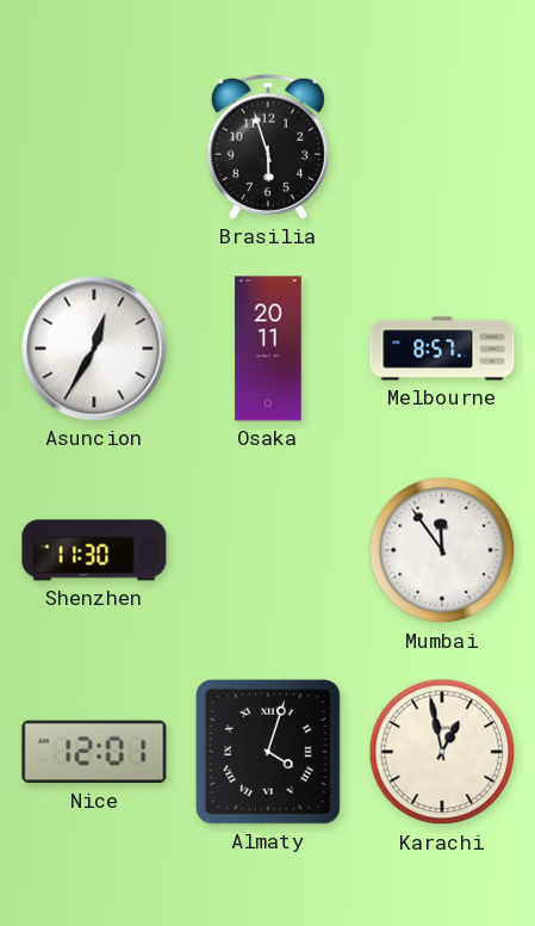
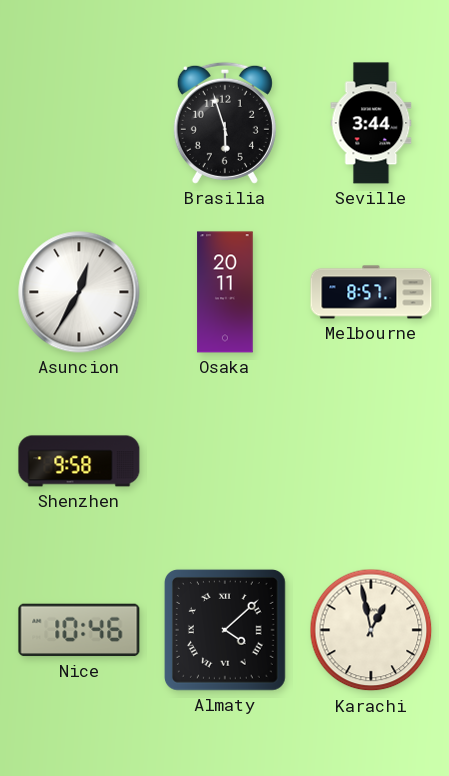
Seville: none -> 3:44 (371, 123)
Shenzhen: 11:30 -> 9:58 (79, 461)
Mumbai: 11:54 -> none (442, 550)
Nice: 12:01 -> 10:46 (79, 630)
Almaty: 4:03 -> 4:08 (225, 630)
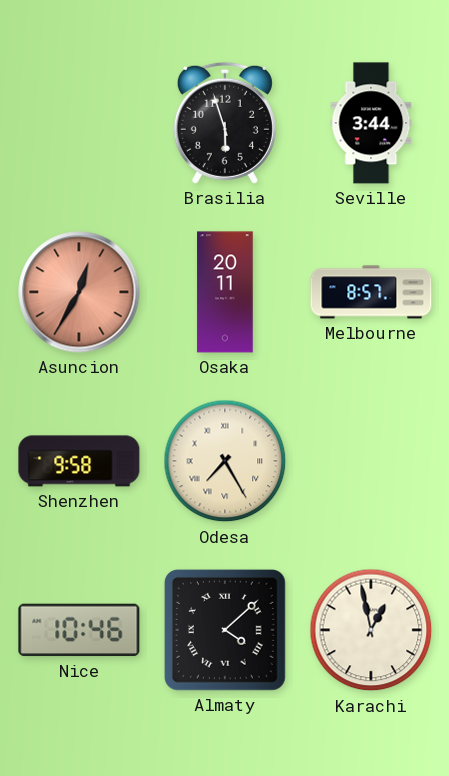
Asuncion dial: white -> salmon (79, 292)
Odesa: none -> 7:25 (225, 461)
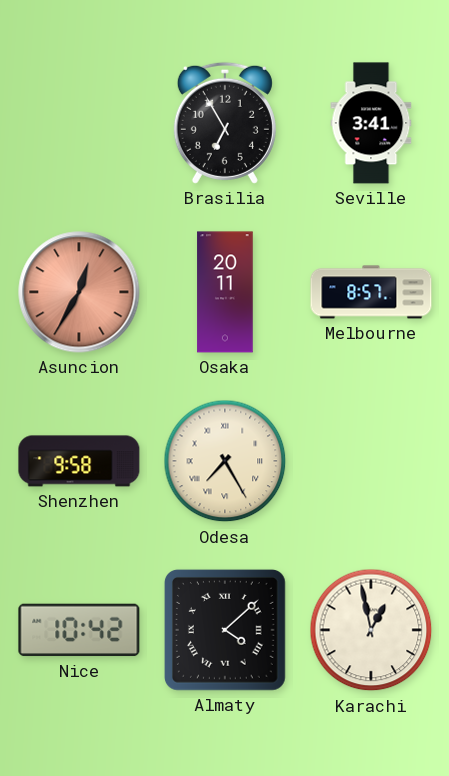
Brasilia: 5:57 -> 6:55 (225, 123)
Seville: 3:44 -> 3:41 (371, 123)
Nice: 10:46 -> 10:42 (79, 630)
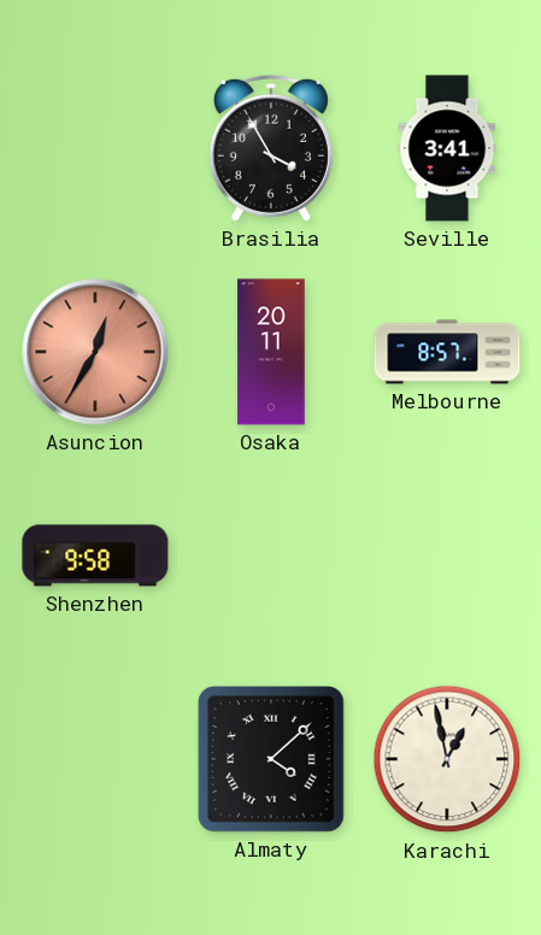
Brasilia: 6:55 -> 3:55 (271, 148)
Odesa: 7:25 -> none (225, 461)
Nice: 10:42 -> none (79, 630)
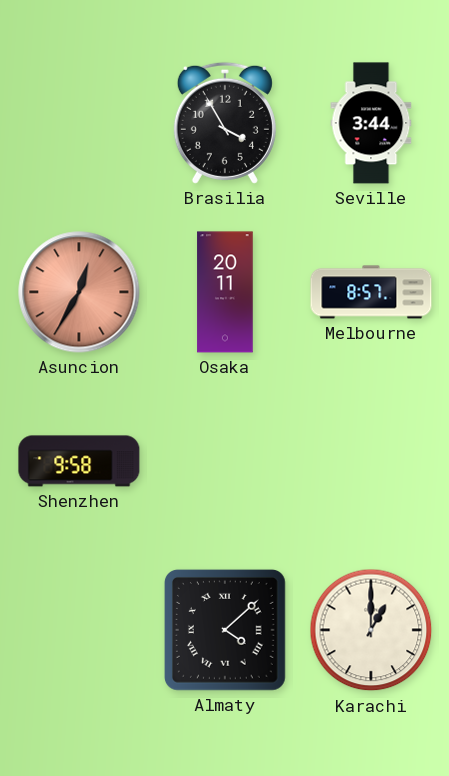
Seville: 3:41 -> 3:44 (371, 123)
Karachi: 12:58 -> 1:00 (371, 630)
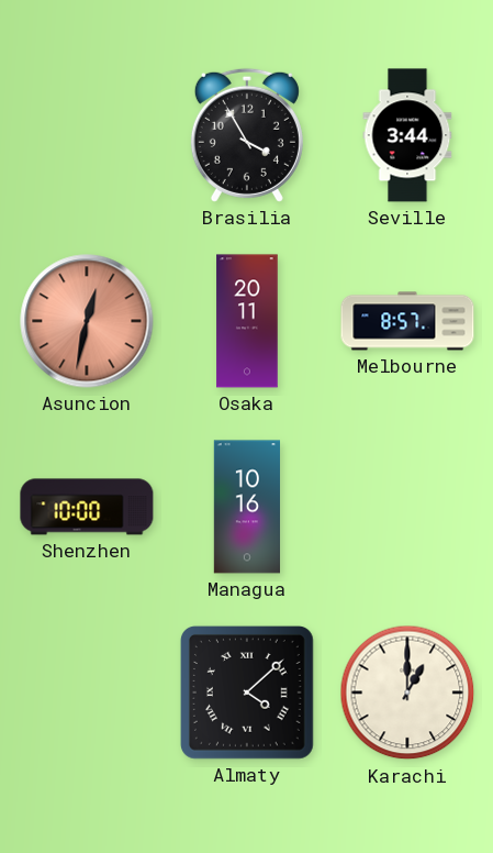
Asuncion: 12:35 -> 12:32 (87, 321)
Shenzhen: 9:58 -> 10:00 (87, 507)
Managua: none -> 10:16 (246, 507)
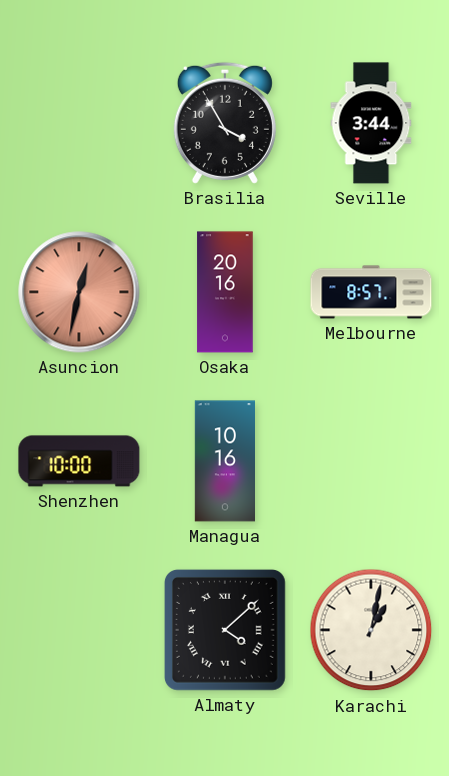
Osaka: 20:11 -> 20:16 (225, 292)
Karachi: 1:00 -> 1:02 (371, 630)
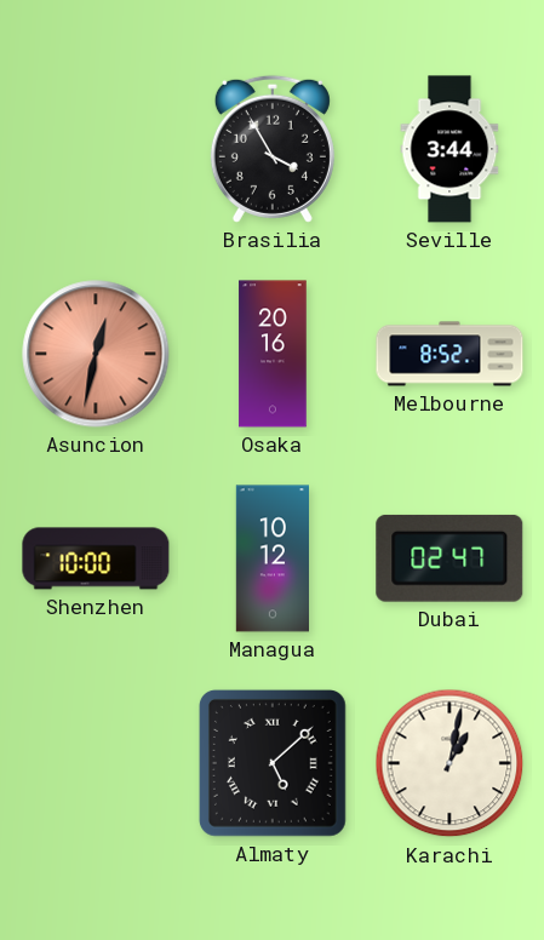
Melbourne: 8:57 -> 8:52 (449, 354)
Managua: 10:16 -> 10:12 (271, 558)
Dubai: none -> 02:47 (449, 558)
Almaty: 4:08 -> 5:08 (273, 763)
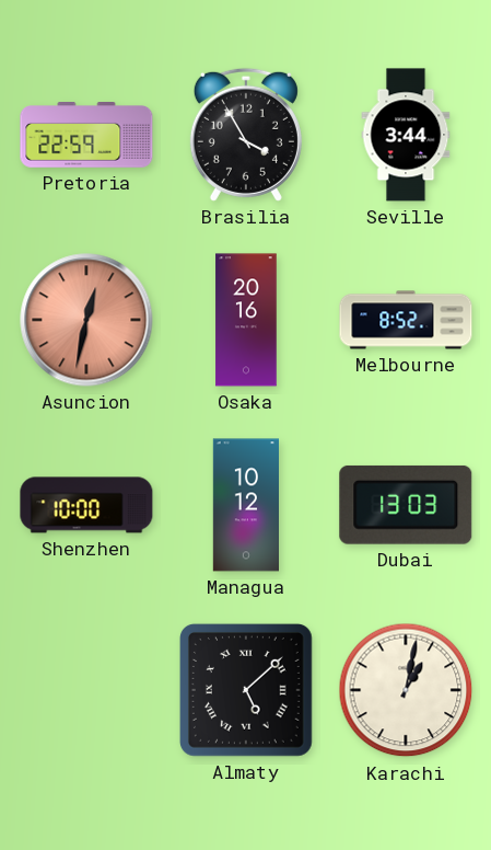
Pretoria: none -> 22:59 (86, 135)
Dubai: 02:47 -> 13:03 (406, 505)
